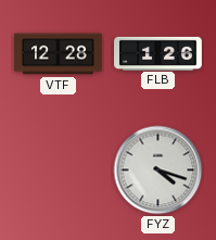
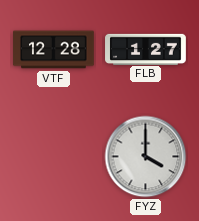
FLB: 1:26 -> 1:27 (146, 49)
FYZ: 4:18 -> 4:00 (146, 157)
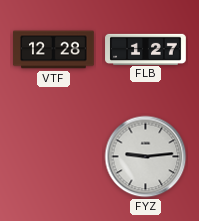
FYZ: 4:00 -> 9:14 (146, 157)
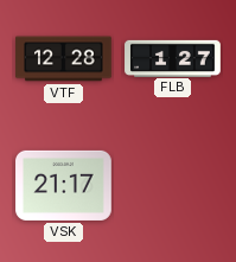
VSK: none -> 21:17 (64, 185)
FYZ: 9:14 -> none (146, 157)
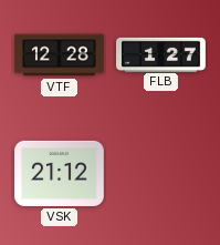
VSK: 21:17 -> 21:12 (60, 173)
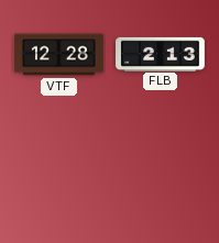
FLB: 1:27 -> 2:13 (161, 54)
VSK: 21:12 -> none (60, 173)
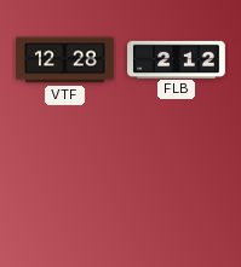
FLB: 2:13 -> 2:12 (177, 59)
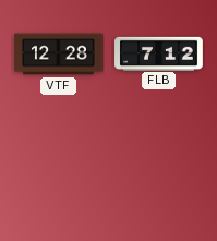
FLB: 2:12 -> 7:12 (159, 53)
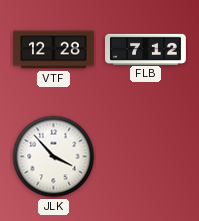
JLK: none -> 3:53 (54, 157)
